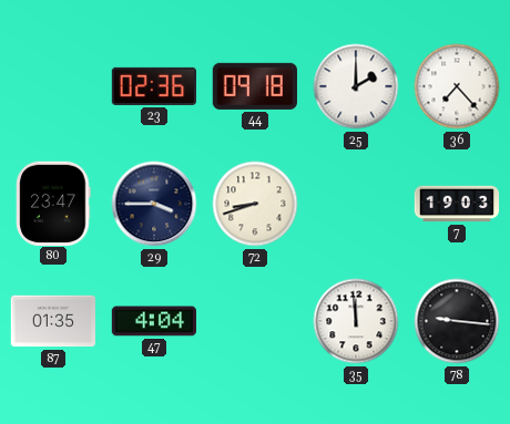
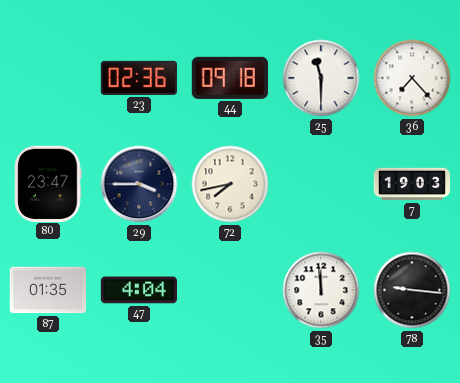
25: 2:00 -> 11:30 (321, 78)
72: 8:42 -> 7:43 (230, 184)
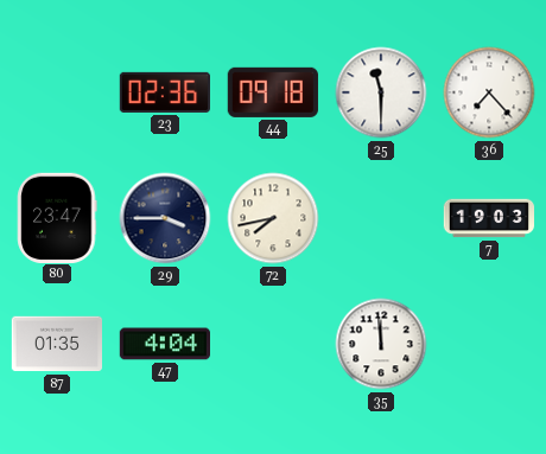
78: 9:16 -> none (412, 290)
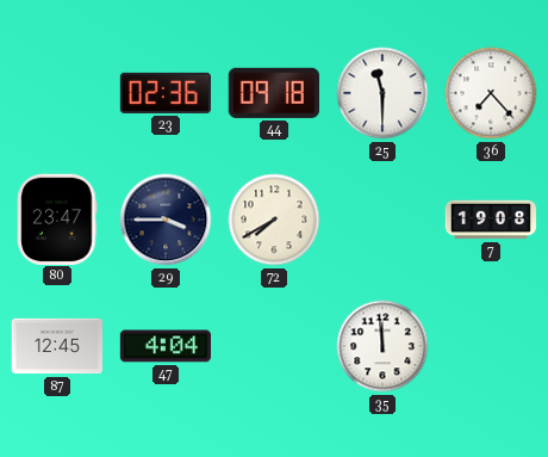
72: 7:43 -> 7:40 (274, 220)
7: 19:03 -> 19:08 (491, 220)
87: 01:35 -> 12:45 (56, 346)
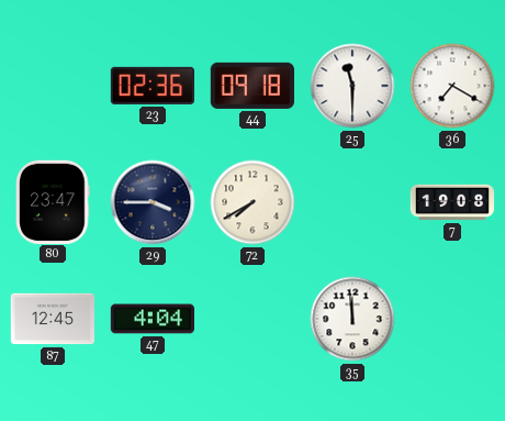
36: 7:23 -> 7:20 (452, 86)
